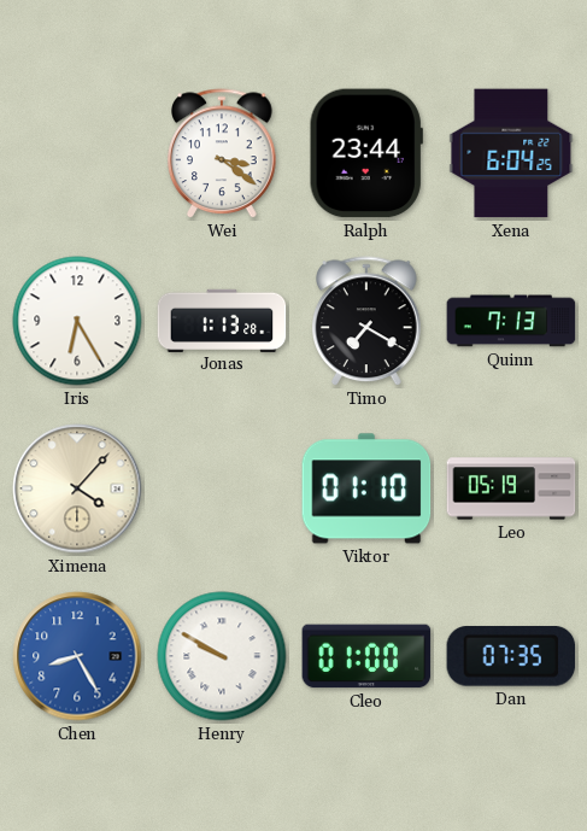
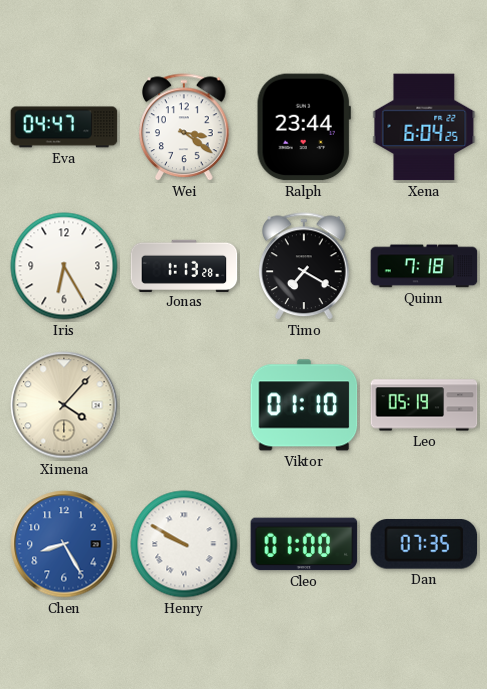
Eva: none -> 04:47 (64, 127)
Quinn: 7:13 -> 7:18 (424, 266)
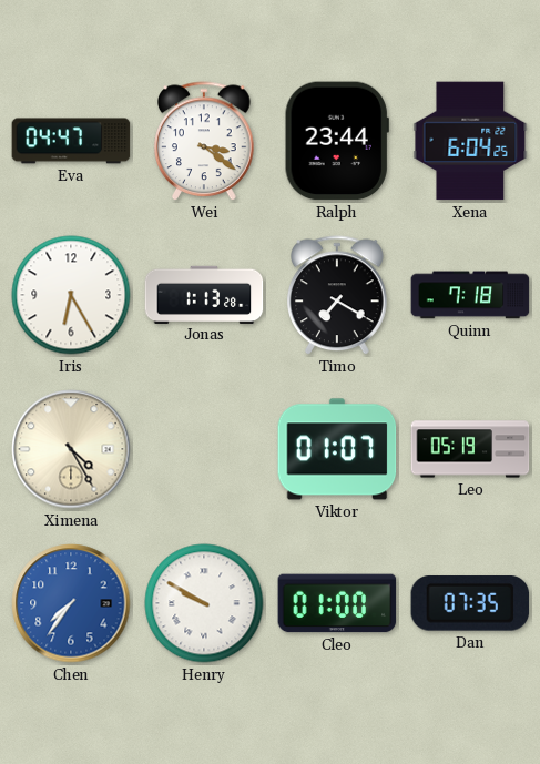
Ximena: 4:07 -> 4:25 (71, 449)
Viktor: 01:10 -> 01:07 (337, 449)
Chen: 8:25 -> 7:36 (71, 603)
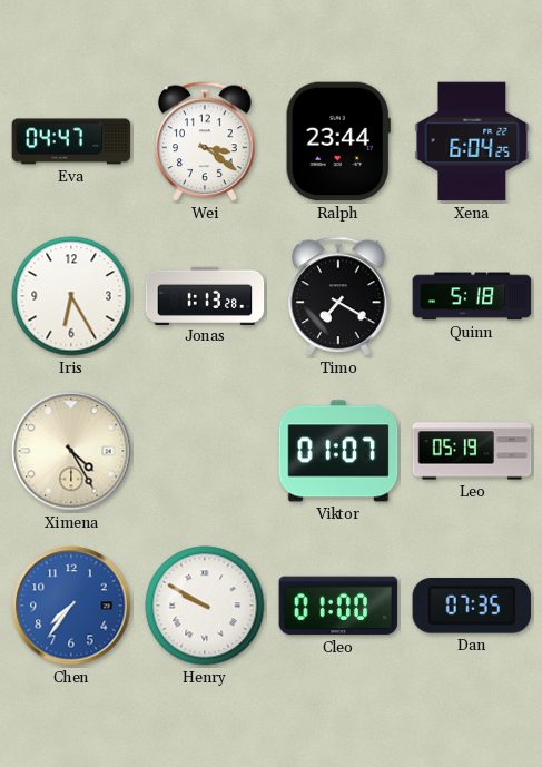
Quinn: 7:18 -> 5:18 (472, 296)
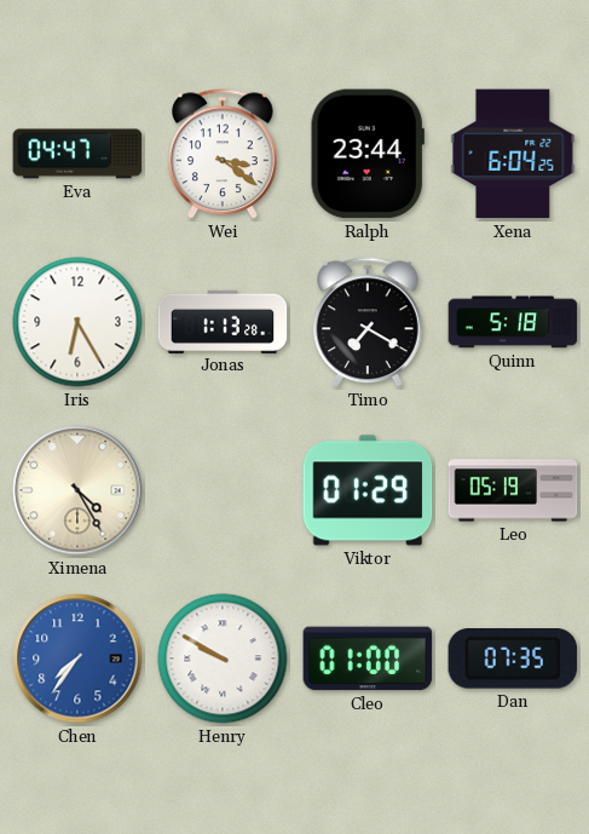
Viktor: 01:07 -> 01:29 (368, 490)
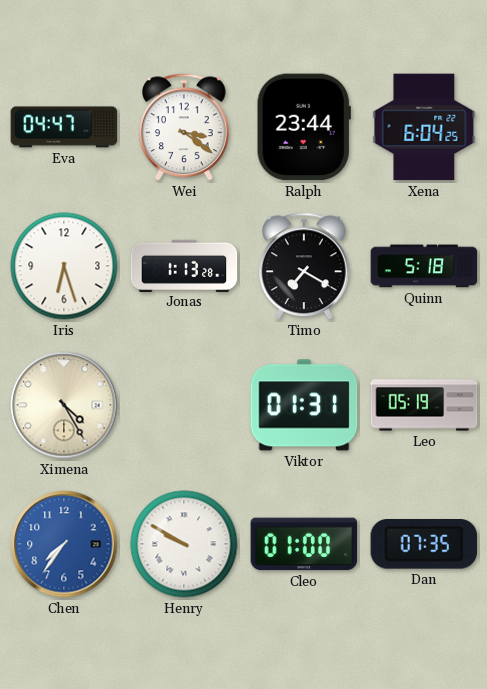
Iris: 6:25 -> 6:27 (64, 266)
Viktor: 01:29 -> 01:31 (304, 405)
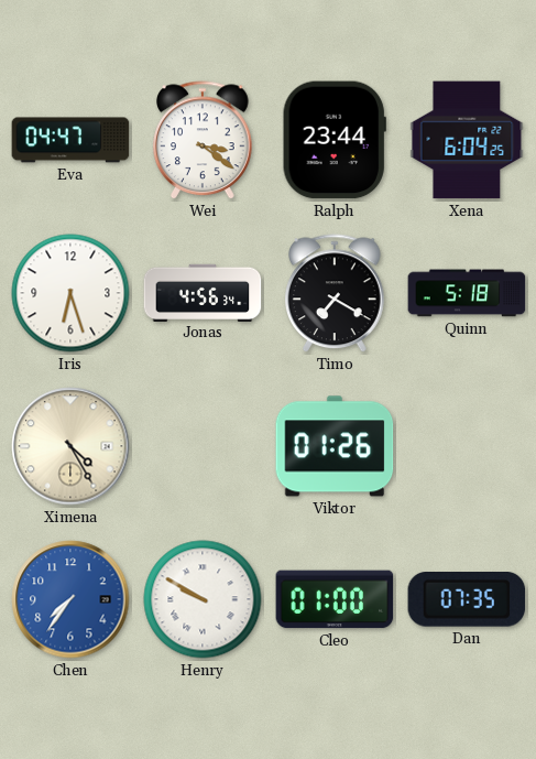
Jonas: 1:13 -> 4:56 (203, 292)
Viktor: 01:31 -> 01:26 (335, 446)
Leo: 05:19 -> none (424, 405)
